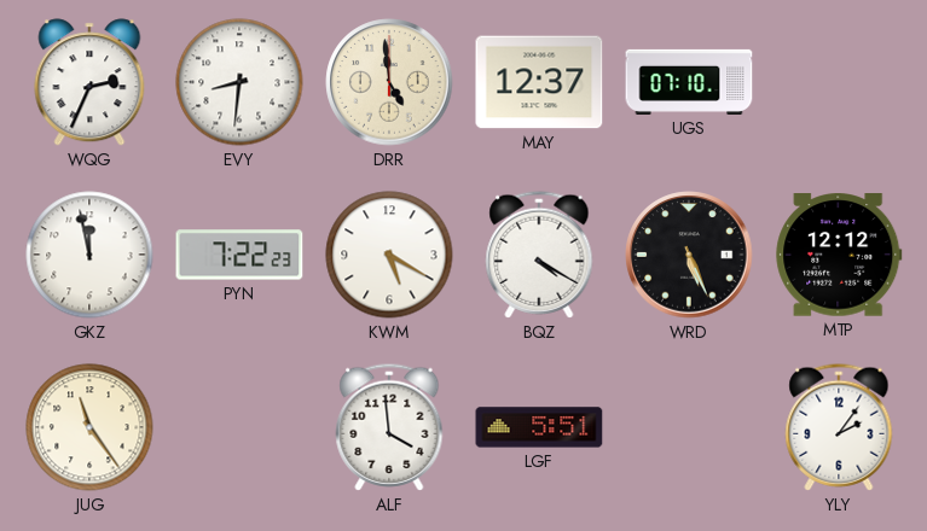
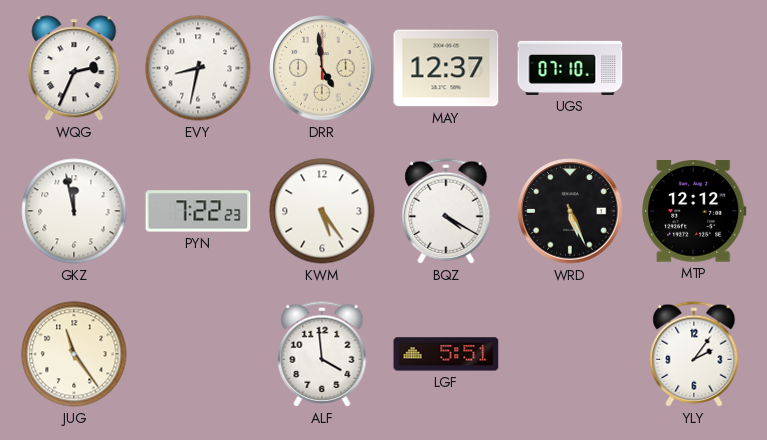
EVY: 8:31 -> 8:32 (198, 68)
KWM: 5:20 -> 5:24 (322, 211)
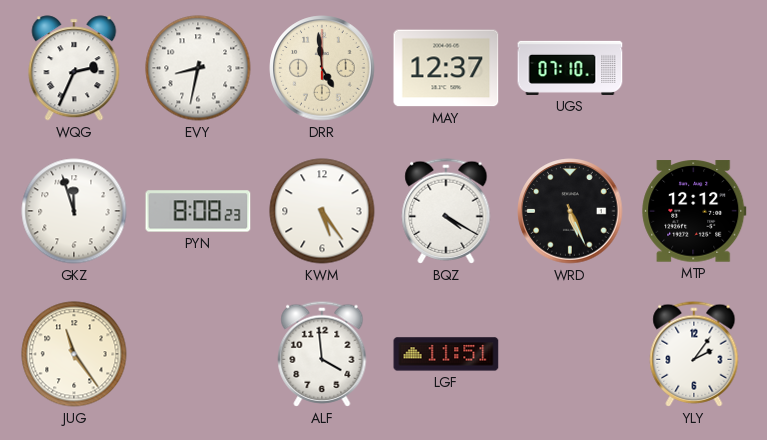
GKZ: 11:58 -> 11:57 (74, 211)
PYN: 7:22 -> 8:08 (198, 211)
LGF: 5:51 -> 11:51 (446, 354)
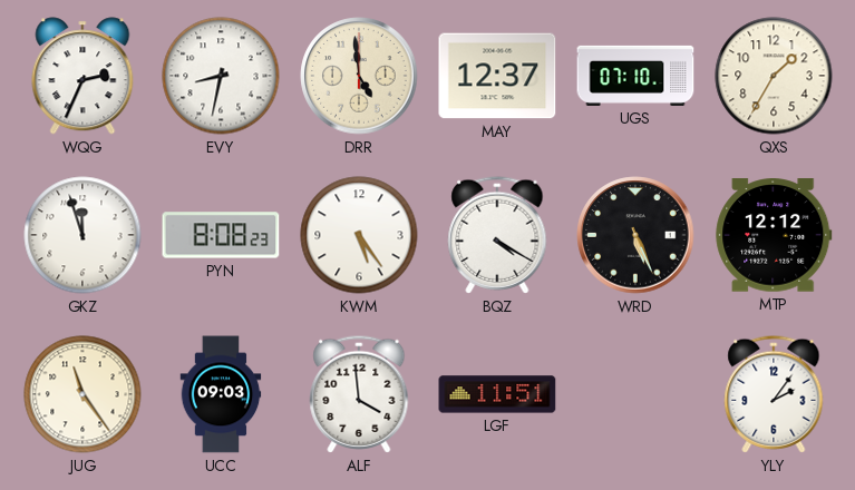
QXS: none -> 1:35 (774, 76)
UCC: none -> 09:03 (221, 394)
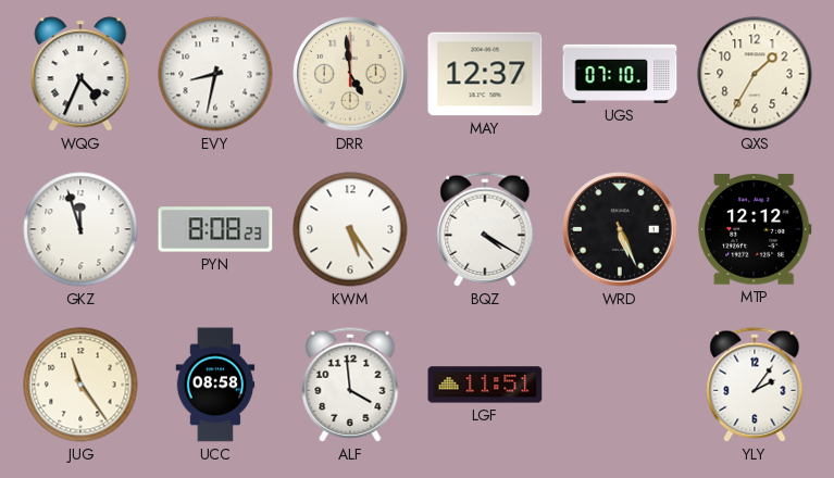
WQG: 2:34 -> 4:34 (80, 74)
UCC: 09:03 -> 08:58 (215, 385)
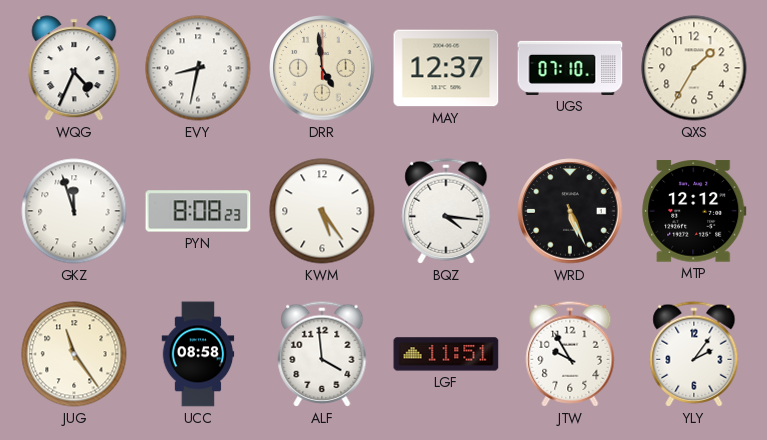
BQZ: 4:20 -> 4:16 (446, 211)
JTW: none -> 9:55 (570, 354)
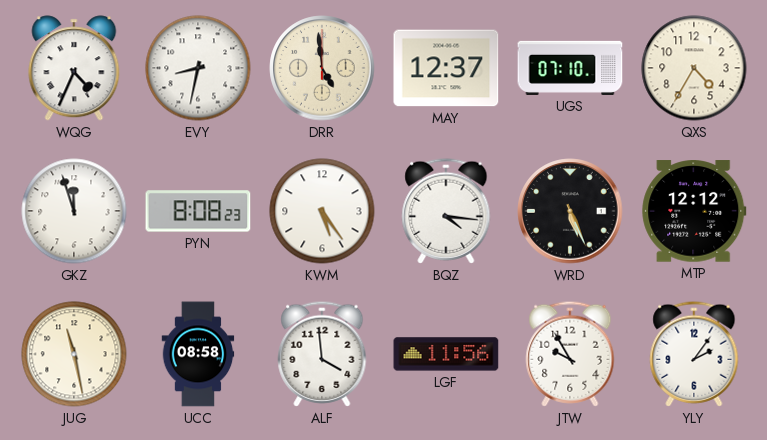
QXS: 1:35 -> 4:35 (694, 68)
JUG: 11:24 -> 11:28 (74, 354)
LGF: 11:51 -> 11:56 (446, 354)
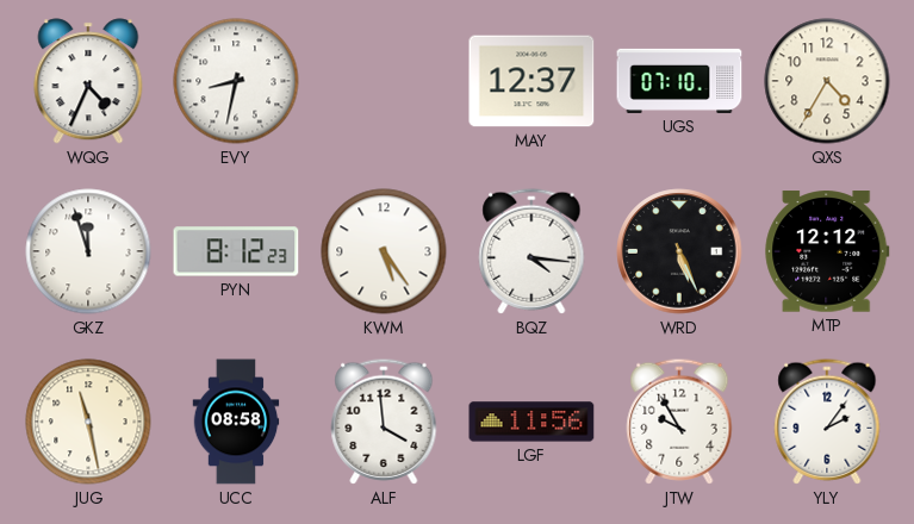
DRR: 4:59 -> none (322, 68)
PYN: 8:08 -> 8:12 (236, 251)
